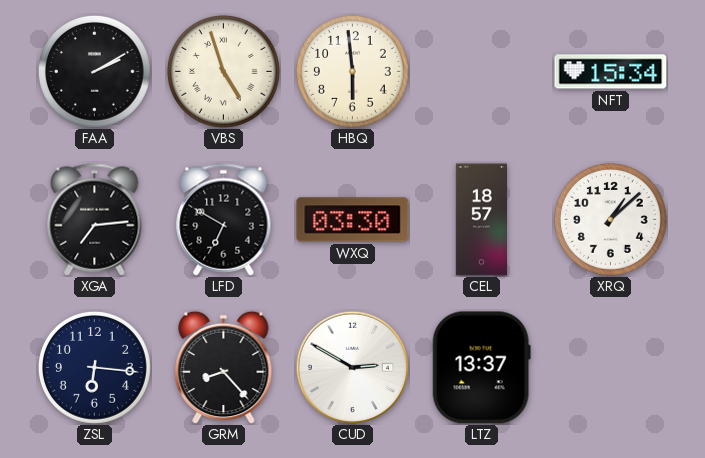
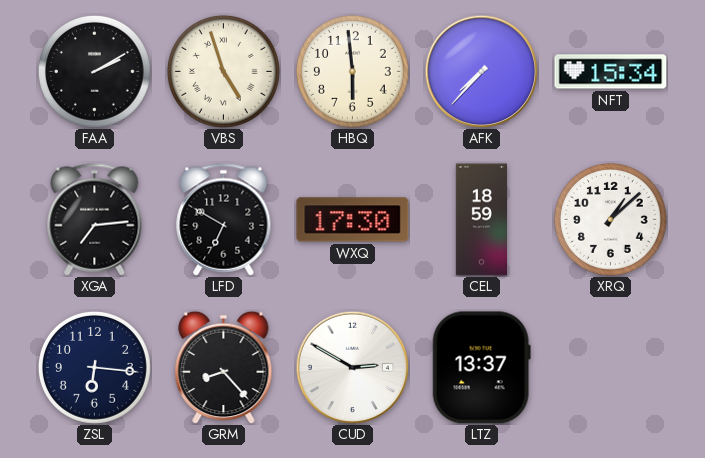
AFK: none -> 7:37 (481, 71)
WXQ: 03:30 -> 17:30 (353, 220)
CEL: 18:57 -> 18:59 (481, 220)
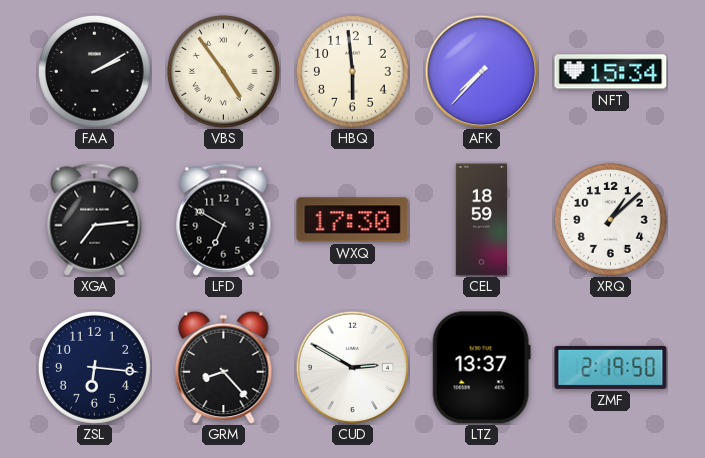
VBS: 4:57 -> 4:54 (223, 71)
ZMF: none -> 2:19 (611, 367)
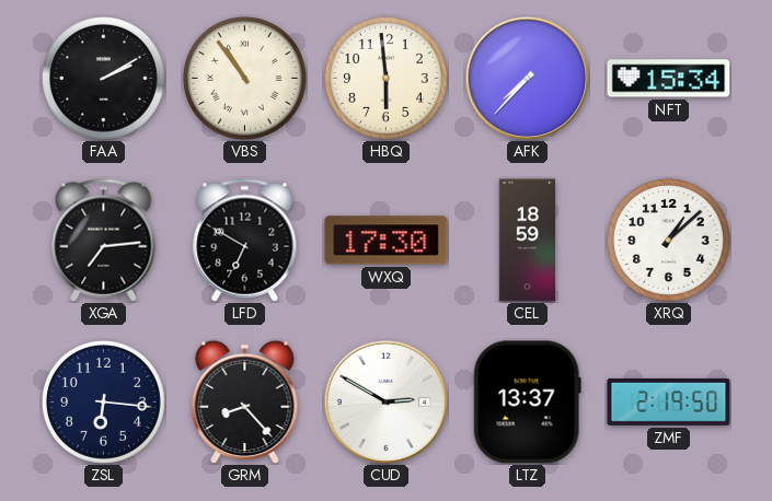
VBS: 4:54 -> 10:54 (244, 78)
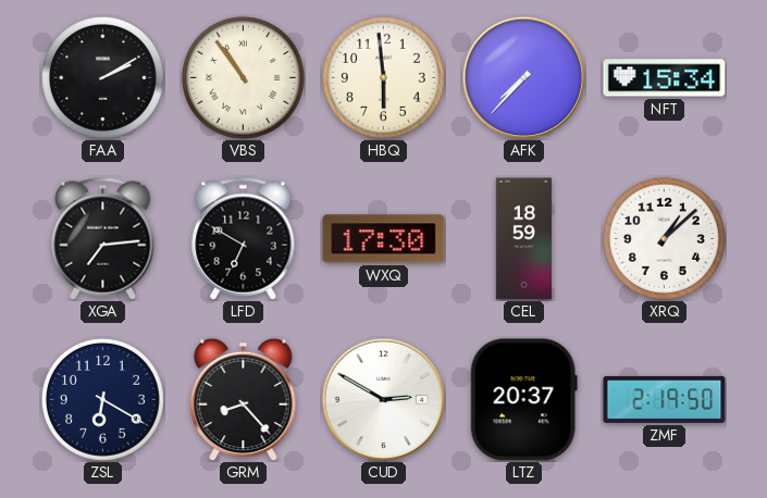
ZSL: 6:16 -> 6:20 (102, 399)
LTZ: 13:37 -> 20:37 (523, 400)
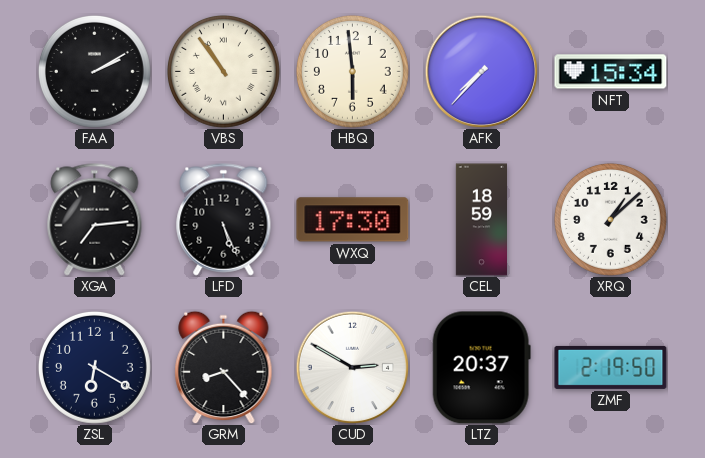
LFD: 6:50 -> 5:26 (224, 220)
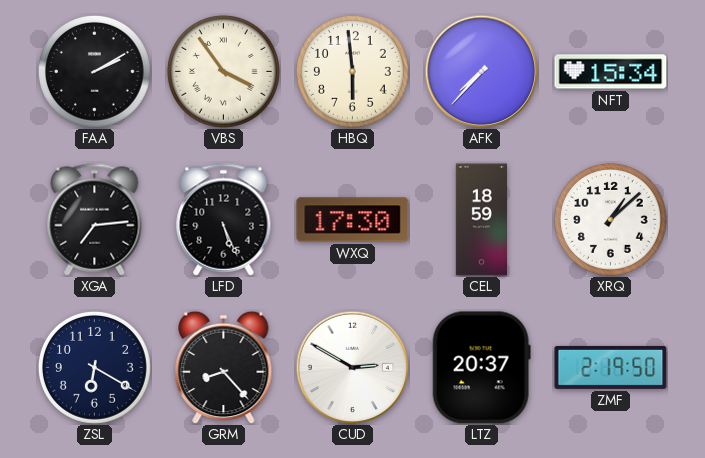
VBS: 10:54 -> 3:54 (223, 71)
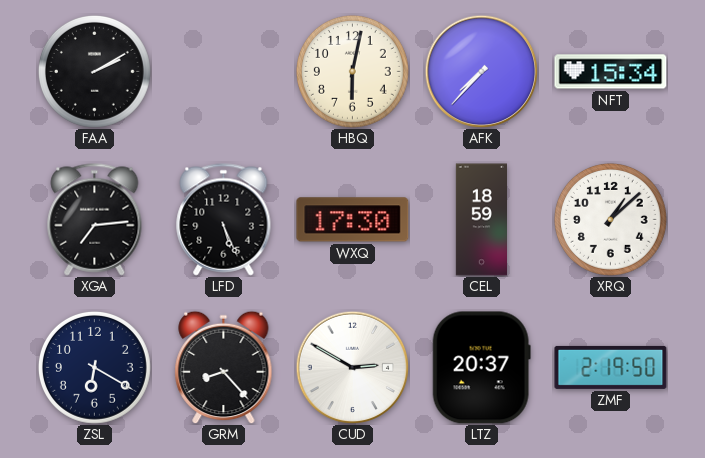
VBS: 3:54 -> none (223, 71)
HBQ: 5:59 -> 6:02 (352, 71)
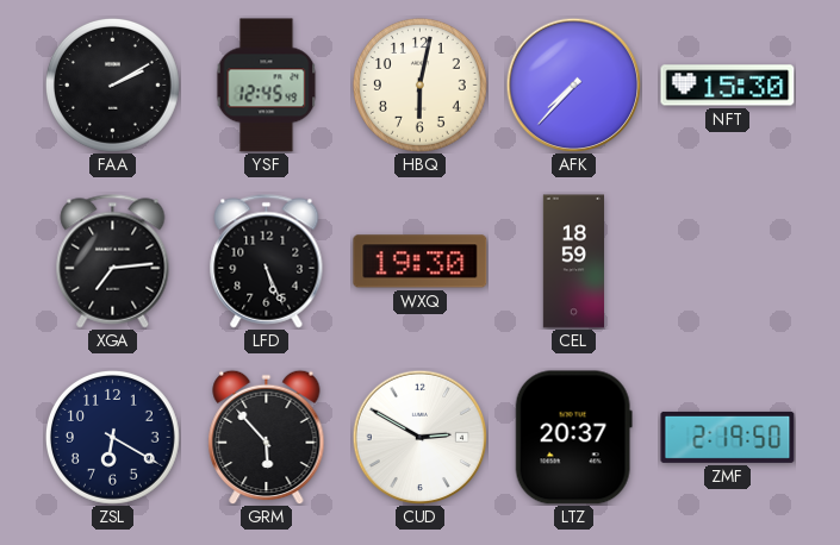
YSF: none -> 12:45 (267, 86)
NFT: 15:34 -> 15:30 (728, 86)
WXQ: 17:30 -> 19:30 (421, 262)
XRQ: 1:08 -> none (610, 219)
GRM: 8:23 -> 5:53 (267, 437)
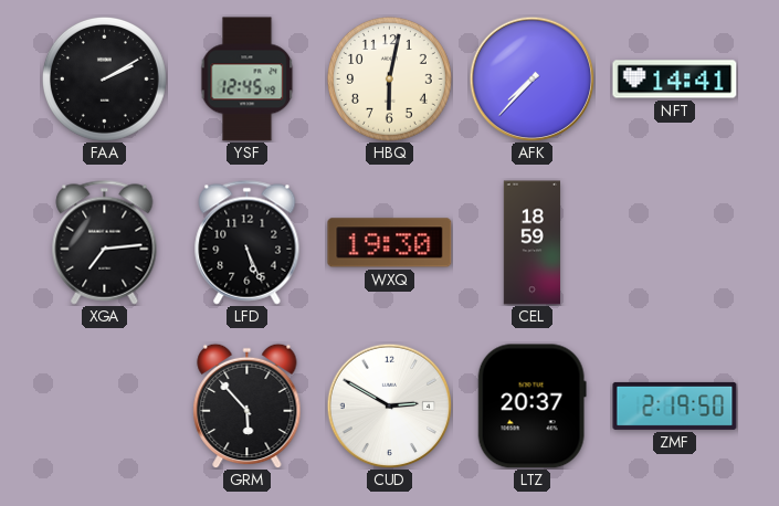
NFT: 15:30 -> 14:41 (675, 80)
ZSL: 6:20 -> none (112, 437)
